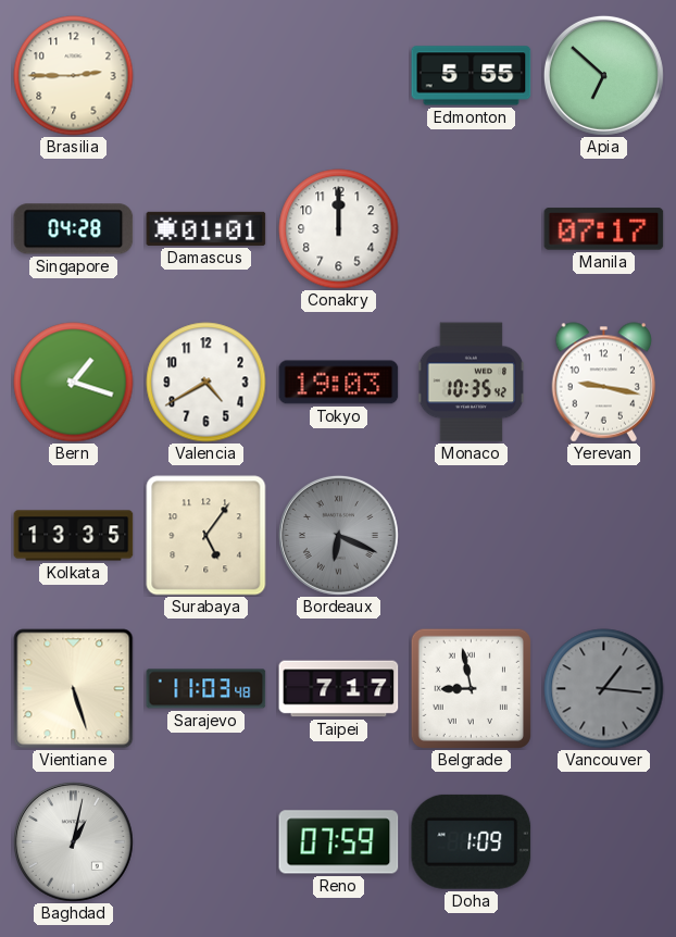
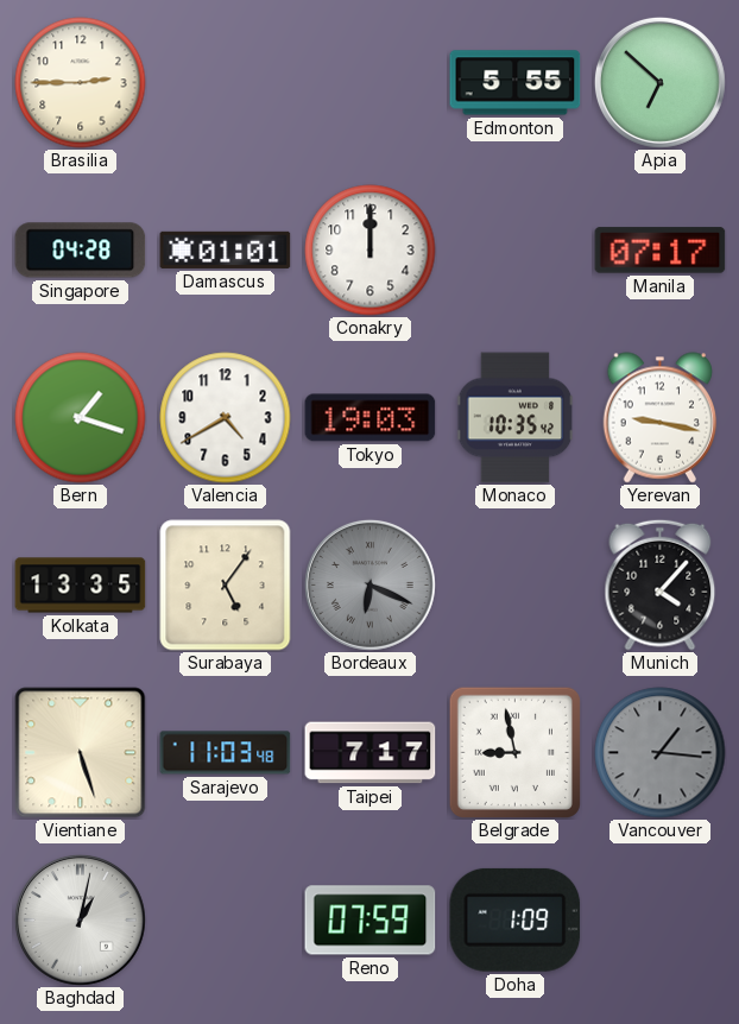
Munich: none -> 4:07 (661, 584)
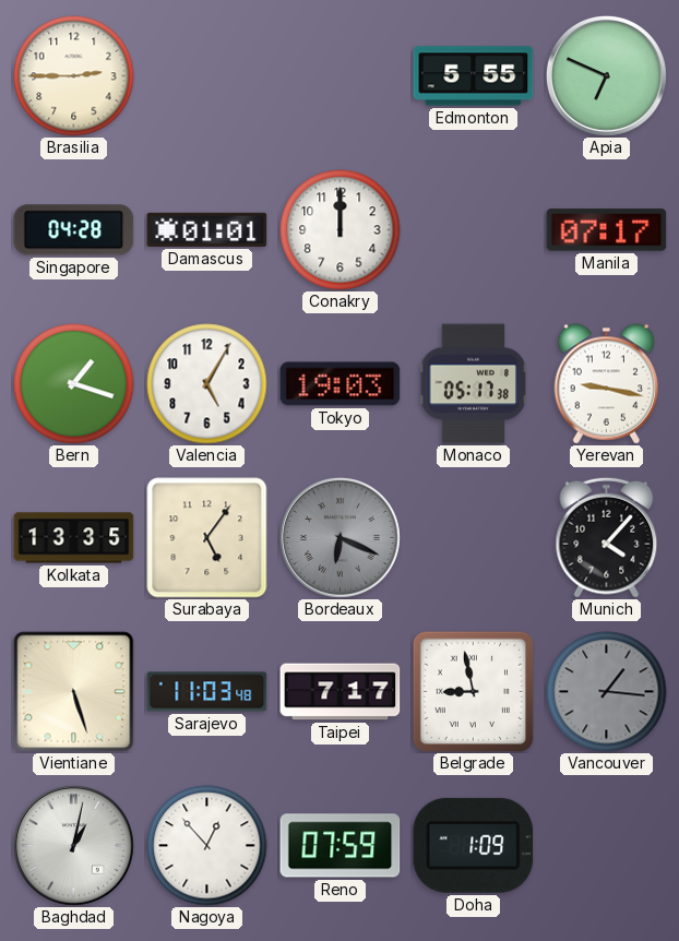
Apia: 6:52 -> 6:49 (606, 75)
Valencia: 4:40 -> 5:05 (207, 384)
Monaco: 10:35 -> 05:17 (474, 384)
Nagoya: none -> 12:53 (207, 846)
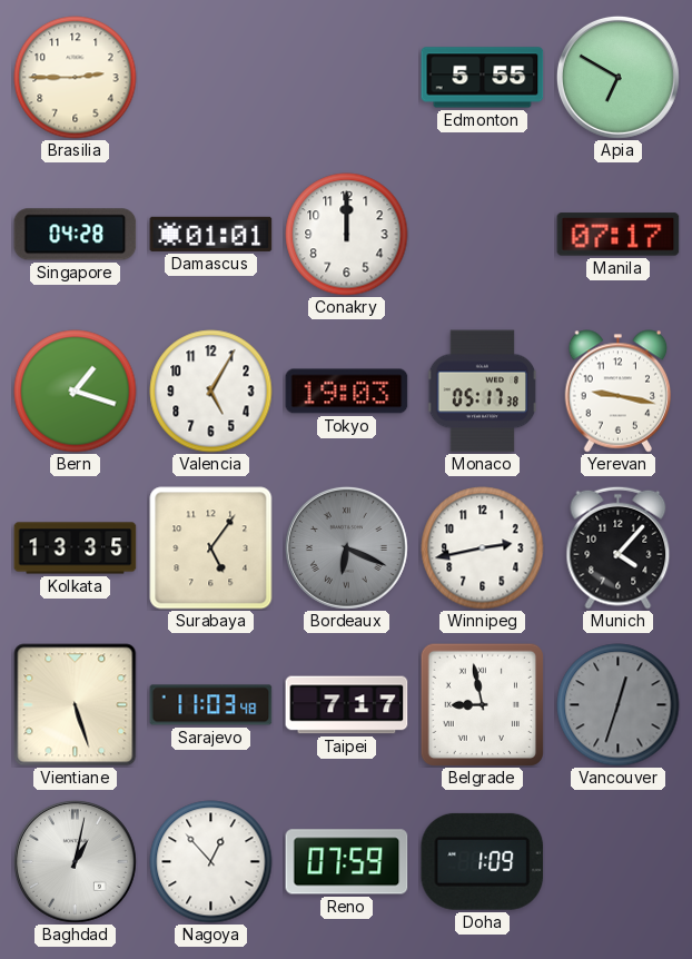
Apia: 6:49 -> 6:50 (617, 77)
Winnipeg: none -> 2:43 (483, 548)
Vancouver: 1:16 -> 12:33 (619, 705)
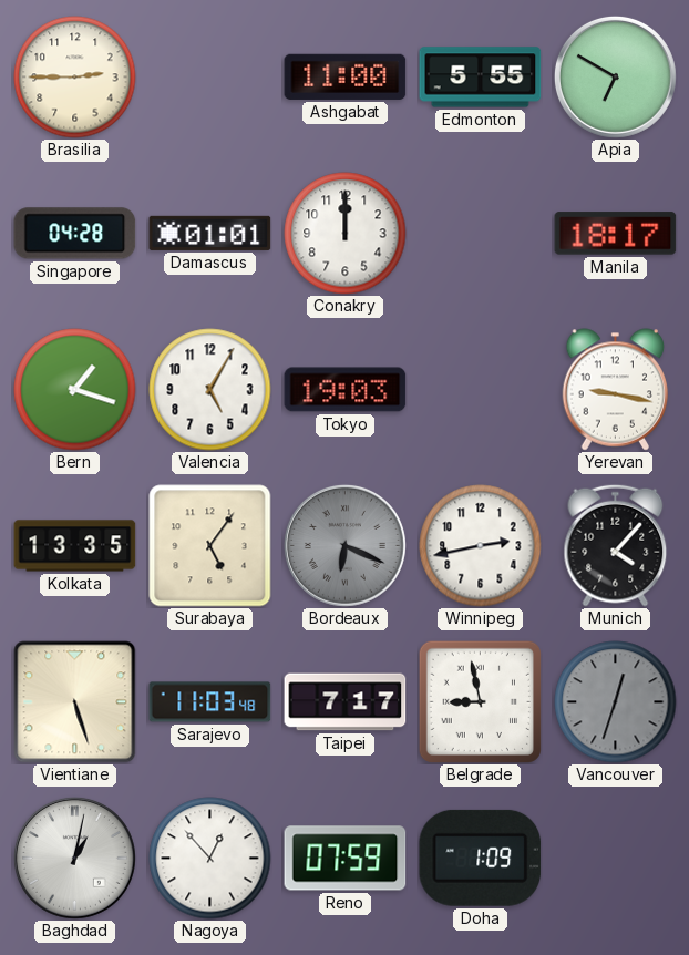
Ashgabat: none -> 11:00 (346, 76)
Manila: 07:17 -> 18:17 (616, 234)
Monaco: 05:17 -> none (483, 392)
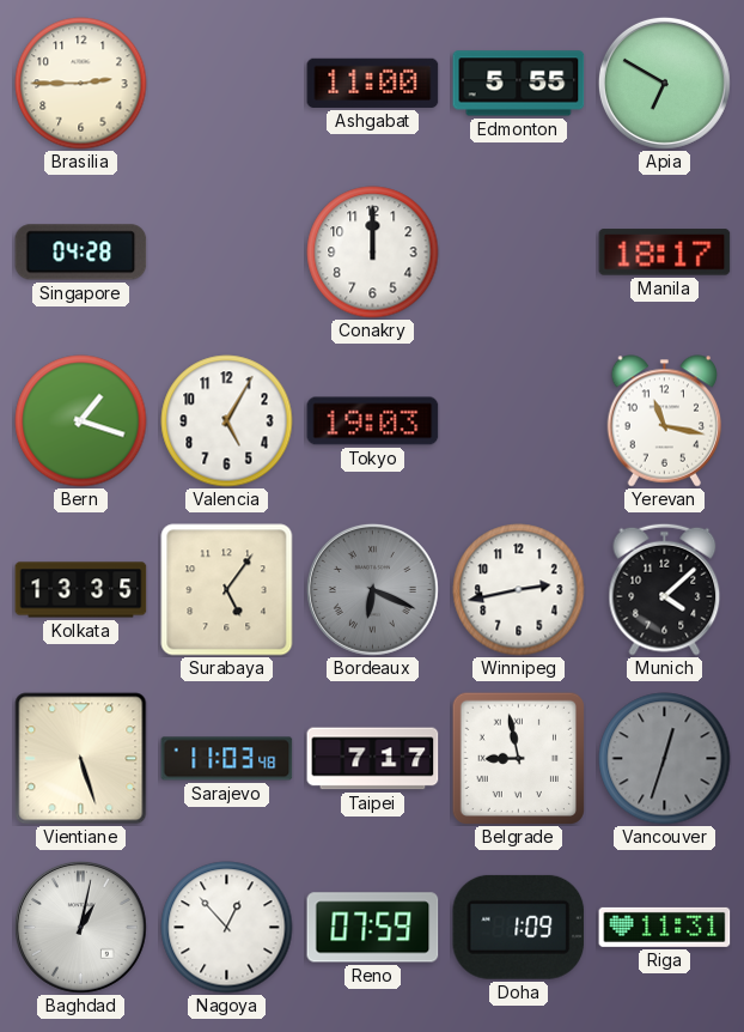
Damascus: 01:01 -> none (210, 233)
Yerevan: 9:17 -> 11:17 (665, 421)
Munich: 4:07 -> 4:08 (665, 589)
Riga: none -> 11:31 (665, 927)
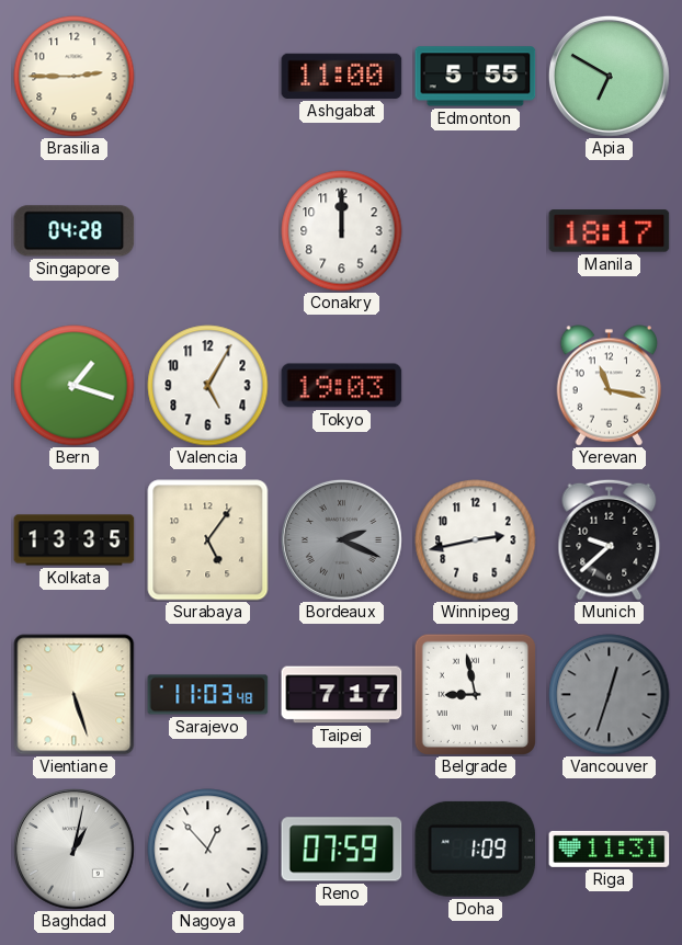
Bordeaux: 6:19 -> 2:19 (341, 539)
Munich: 4:08 -> 9:38 (610, 539)
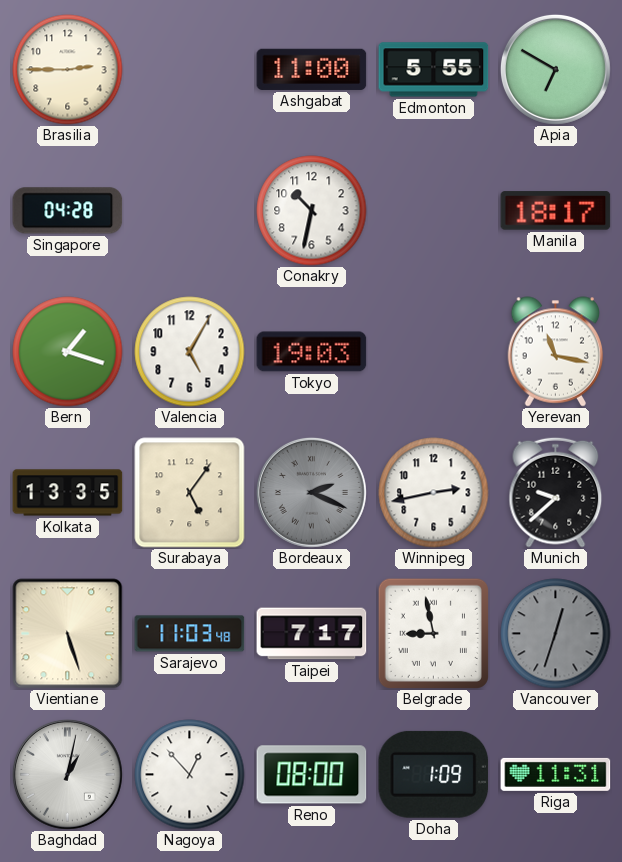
Conakry: 12:00 -> 10:32 (312, 211)
Reno: 07:59 -> 08:00 (312, 775)
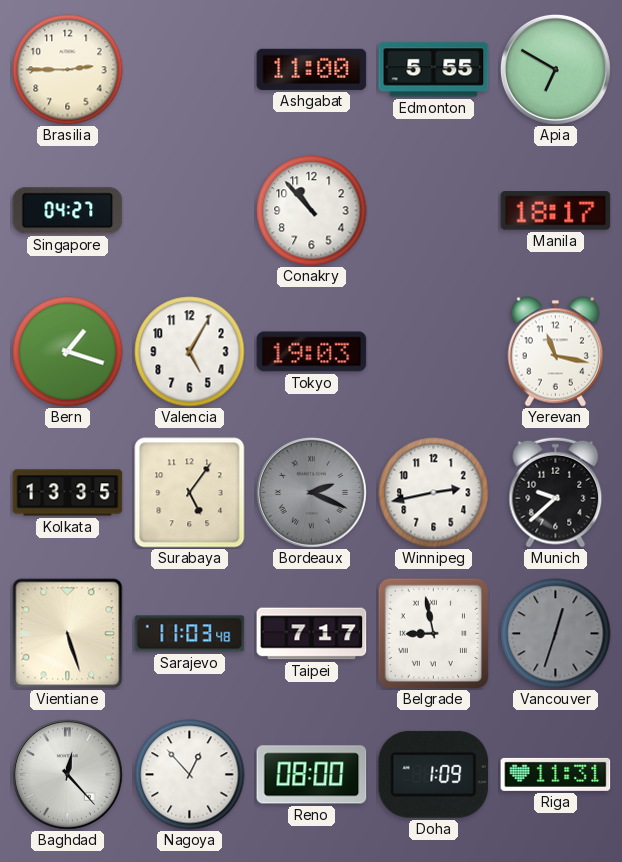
Singapore: 04:28 -> 04:27 (68, 211)
Conakry: 10:32 -> 10:53 (312, 211)
Baghdad: 1:02 -> 12:23 (67, 774)
